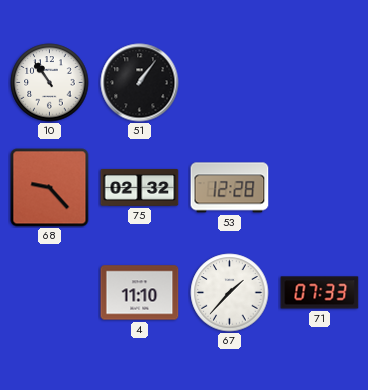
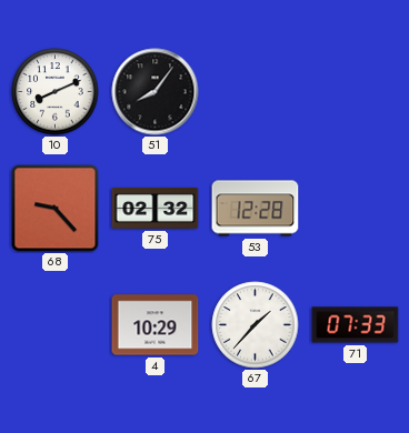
10: 10:54 -> 8:11 (56, 92)
51: 1:06 -> 8:06 (156, 92)
4: 11:10 -> 10:29 (156, 325)
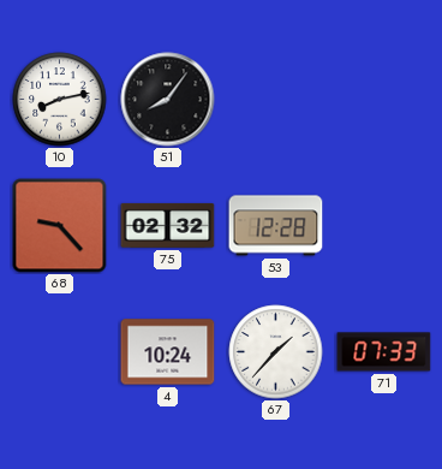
10: 8:11 -> 8:13 (60, 100)
4: 10:29 -> 10:24 (168, 352)
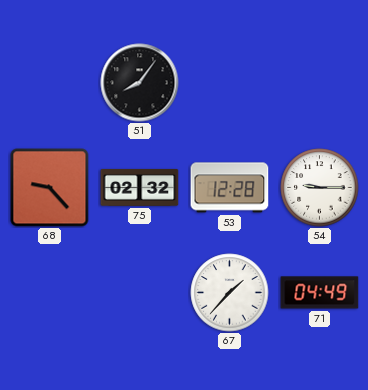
10: 8:13 -> none (60, 100)
54: none -> 9:15 (320, 188)
4: 10:24 -> none (168, 352)
71: 07:33 -> 04:49 (320, 293)
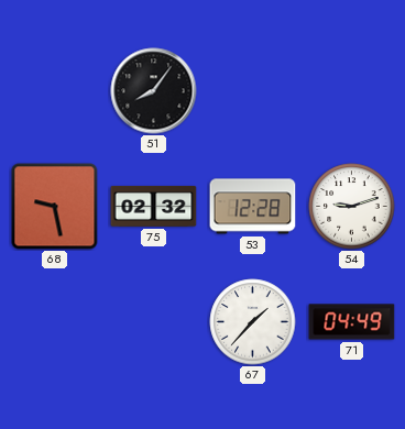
68: 9:23 -> 9:28 (55, 207)
54: 9:15 -> 9:12 (352, 207)
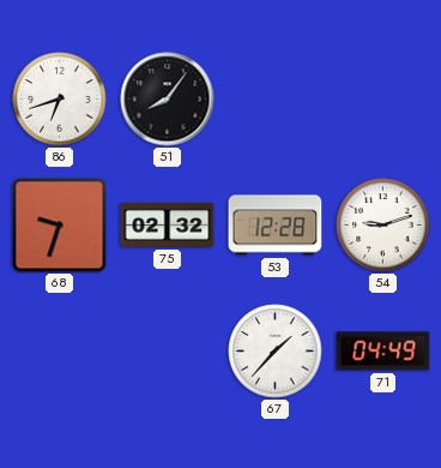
86: none -> 6:42 (60, 100)
68: 9:28 -> 9:33 (60, 226)
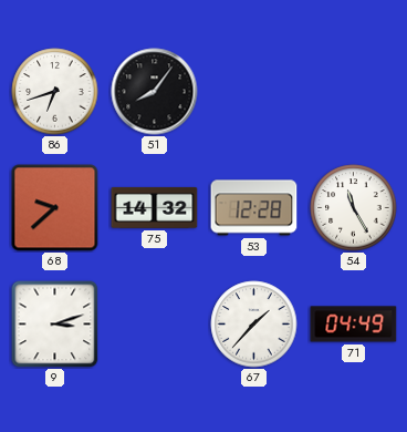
68: 9:33 -> 9:38 (55, 208)
75: 02:32 -> 14:32 (155, 207)
54: 9:12 -> 11:25 (354, 208)
9: none -> 3:12 (55, 325)
